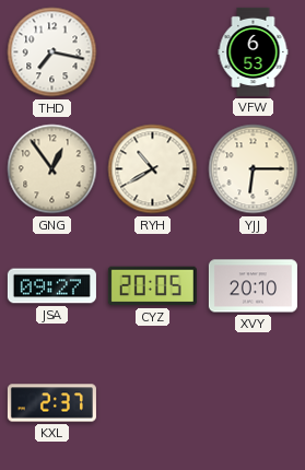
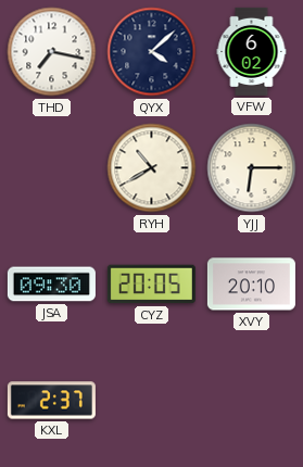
QYX: none -> 4:08 (152, 52)
VFW: 6:53 -> 6:02 (252, 51)
GNG: 12:54 -> none (52, 169)
JSA: 09:27 -> 09:30 (51, 285)
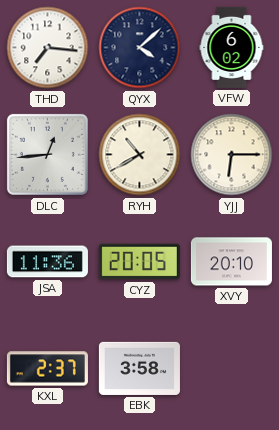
THD: 7:17 -> 7:16 (48, 48)
DLC: none -> 12:44 (47, 154)
JSA: 09:30 -> 11:36 (47, 262)
EBK: none -> 3:58 (139, 368)
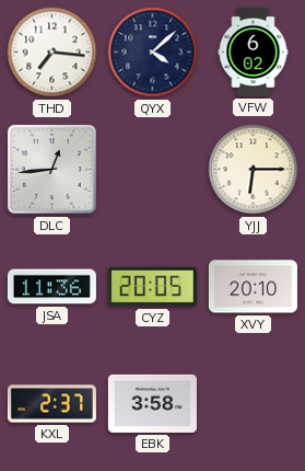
RYH: 10:40 -> none (140, 155)
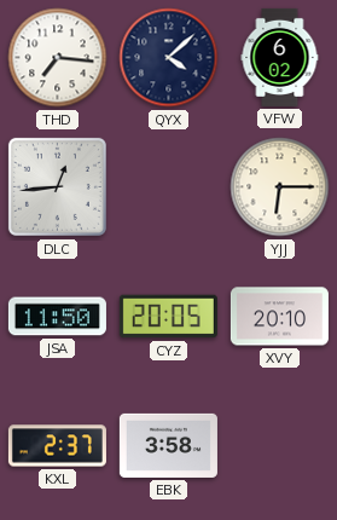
JSA: 11:36 -> 11:50 (57, 317)
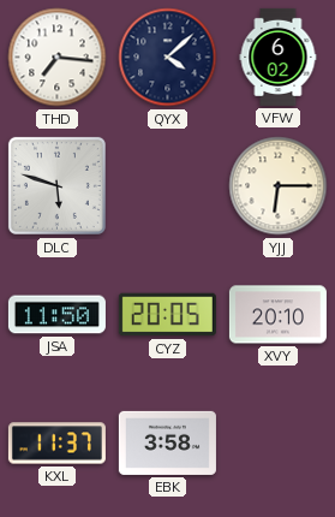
DLC: 12:44 -> 5:48 (56, 185)
KXL: 2:37 -> 11:37 (56, 444)
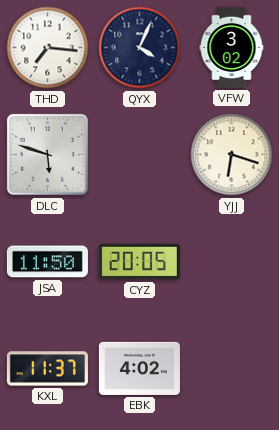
QYX: 4:08 -> 4:04 (140, 48)
VFW: 6:02 -> 3:02 (232, 47)
YJJ: 6:15 -> 6:18 (232, 155)
XVY: 20:10 -> none (277, 315)
EBK: 3:58 -> 4:02 (139, 368)
